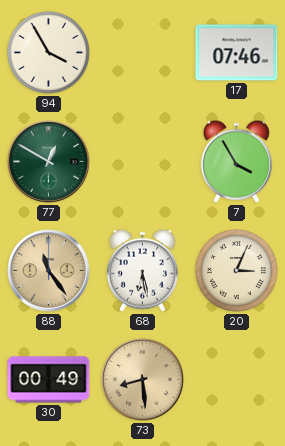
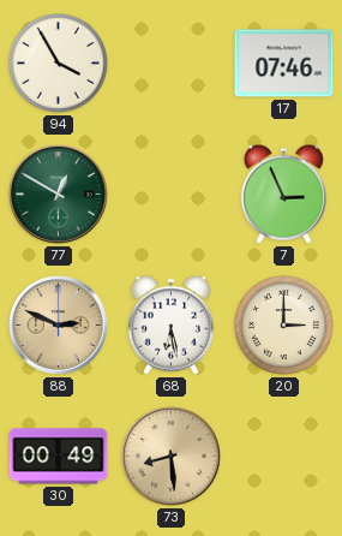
7: 3:55 -> 2:56 (283, 193)
88: 11:24 -> 2:49 (59, 326)
20: 3:04 -> 3:00 (283, 324)
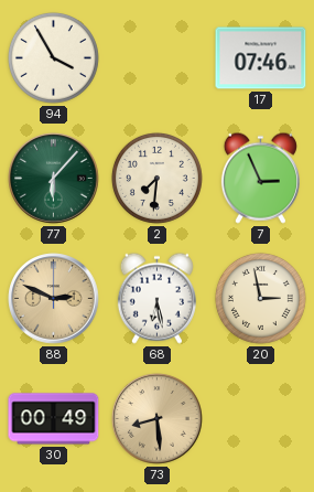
77: 12:50 -> 6:07 (54, 179)
2: none -> 7:31 (156, 178)
20: 3:00 -> 2:58 (260, 298)
